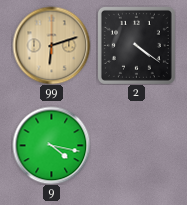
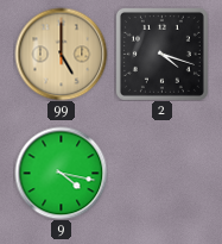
99: 6:12 -> 5:00 (61, 54)
2: 4:21 -> 4:18 (161, 54)
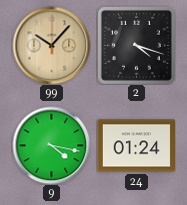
99: 5:00 -> 10:07 (51, 45)
24: none -> 01:24 (136, 146)
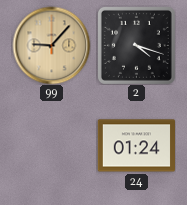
99: 10:07 -> 9:07 (51, 45)
9: 4:17 -> none (51, 145)
